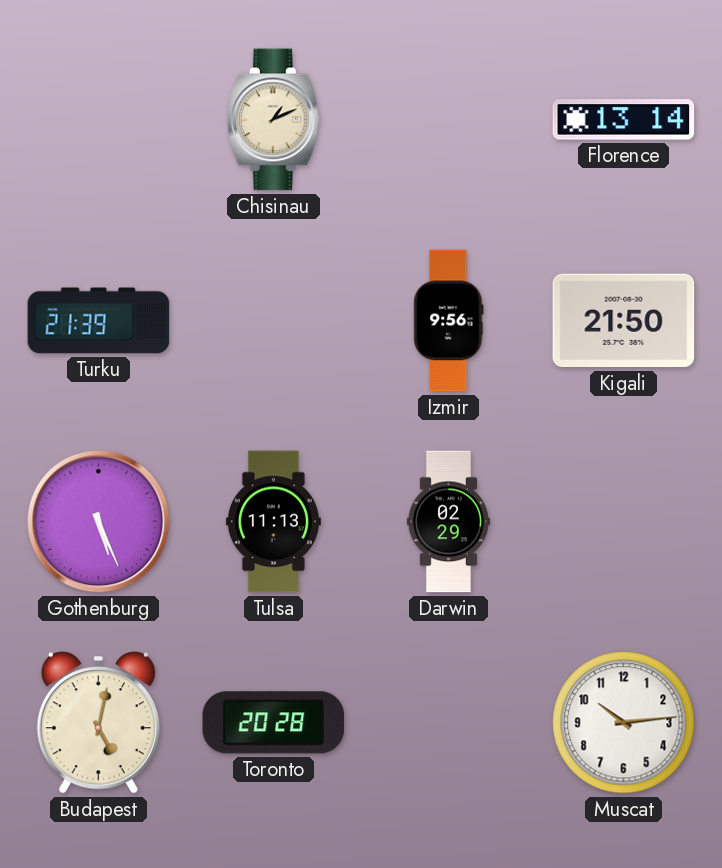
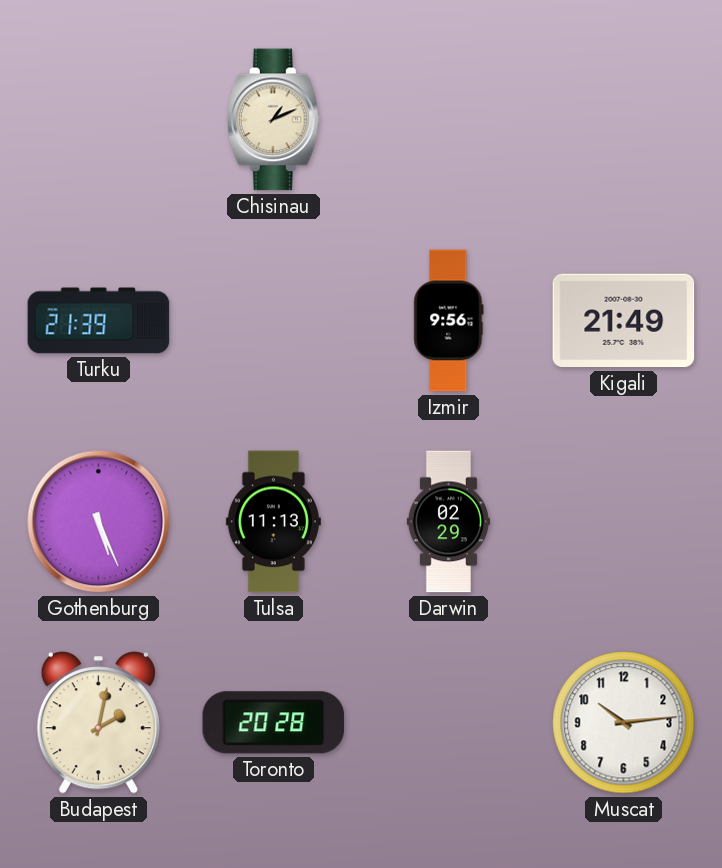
Florence: 13:14 -> none (624, 120)
Kigali: 21:50 -> 21:49 (624, 321)
Budapest: 5:02 -> 2:02 (98, 723)
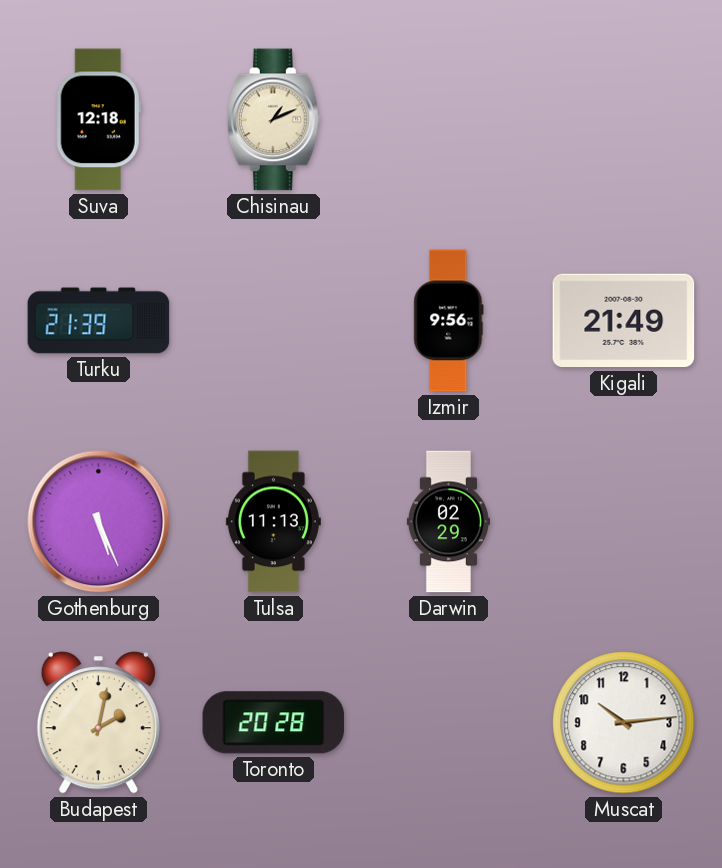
Suva: none -> 12:18 (98, 120)
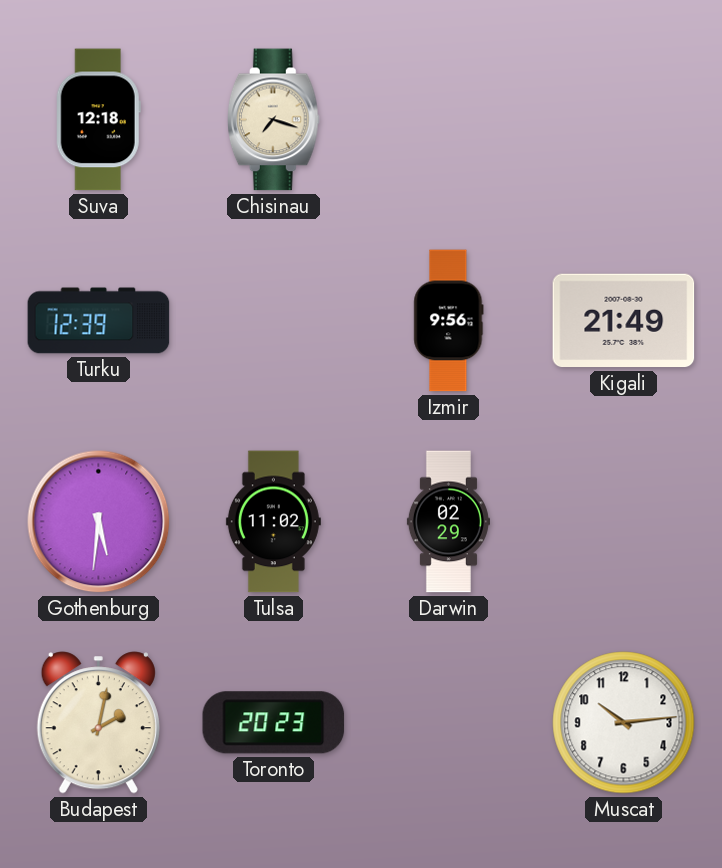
Chisinau: 1:11 -> 7:18 (273, 120)
Turku: 21:39 -> 12:39 (99, 321)
Gothenburg: 5:26 -> 5:31 (99, 522)
Tulsa: 11:13 -> 11:02 (273, 522)
Toronto: 20:28 -> 20:23 (274, 723)
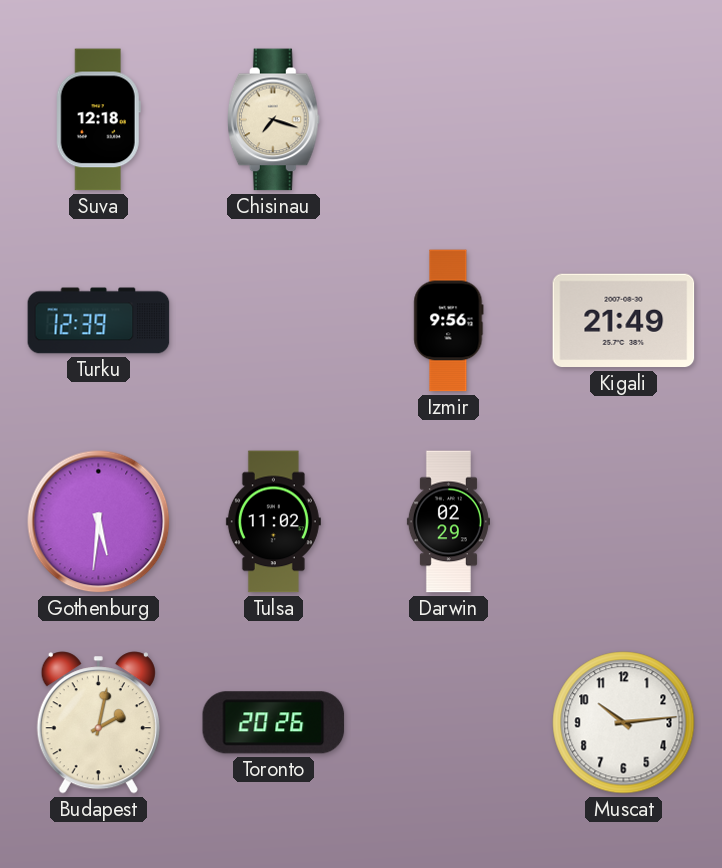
Toronto: 20:23 -> 20:26 (274, 723)
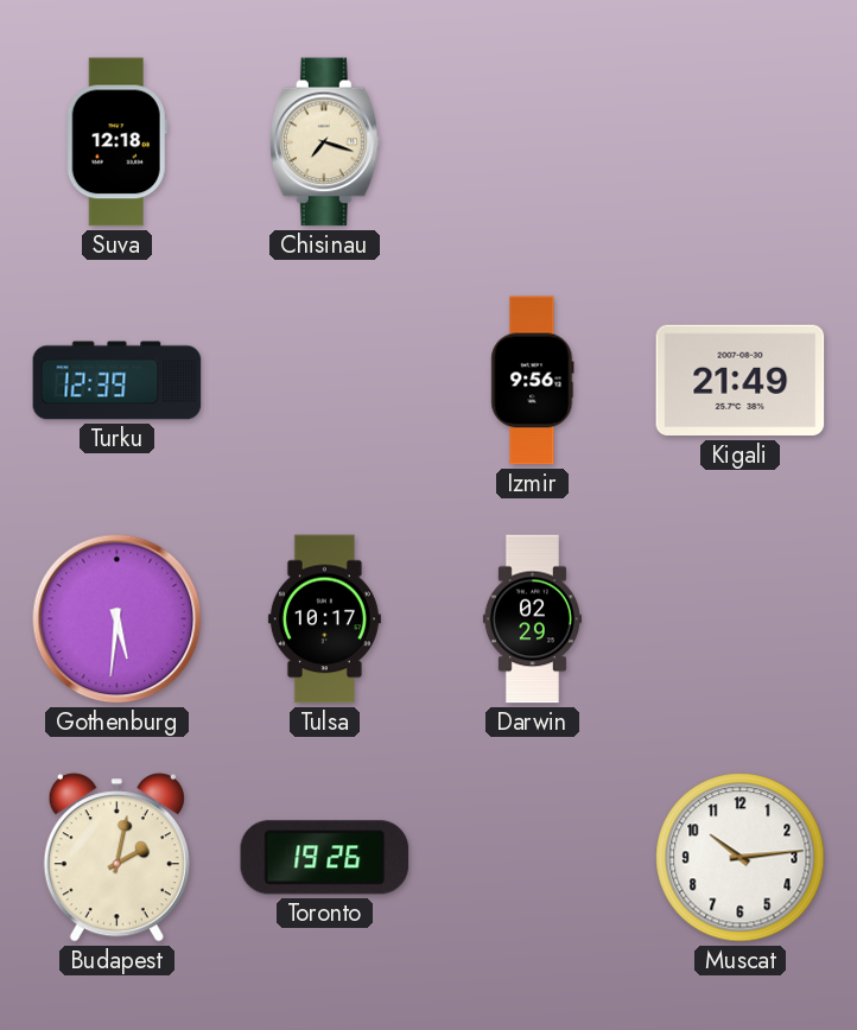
Tulsa: 11:02 -> 10:17 (324, 619)
Toronto: 20:26 -> 19:26 (325, 858)
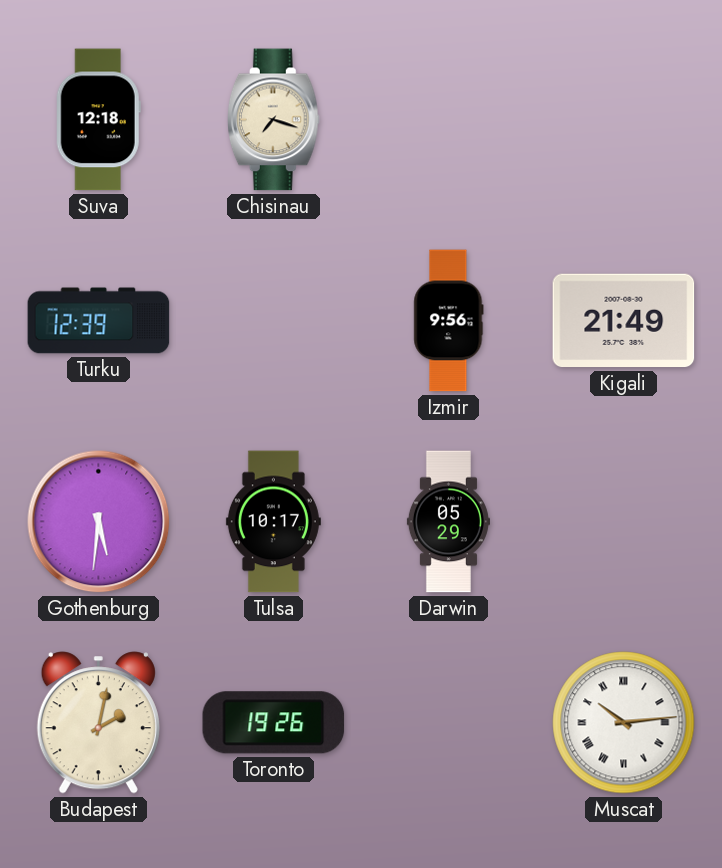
Darwin: 02:29 -> 05:29 (448, 522)
Muscat numerals: Arabic -> Roman (624, 723)
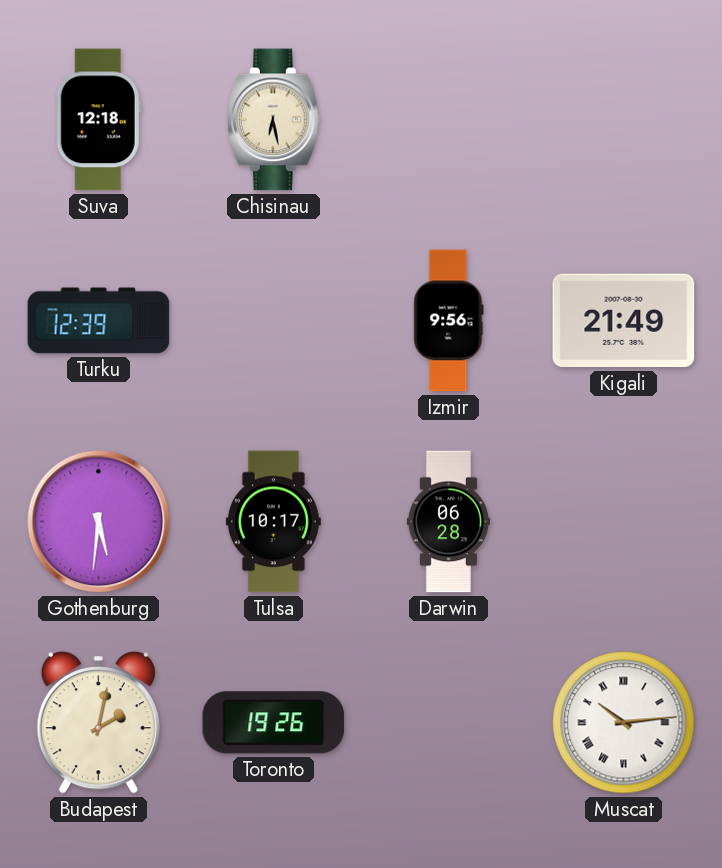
Chisinau: 7:18 -> 6:28 (273, 120)
Darwin: 05:29 -> 06:28 (448, 522)
